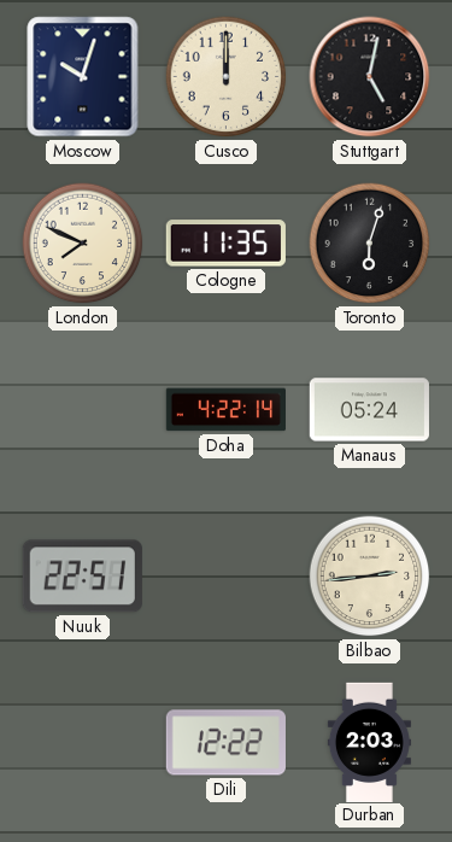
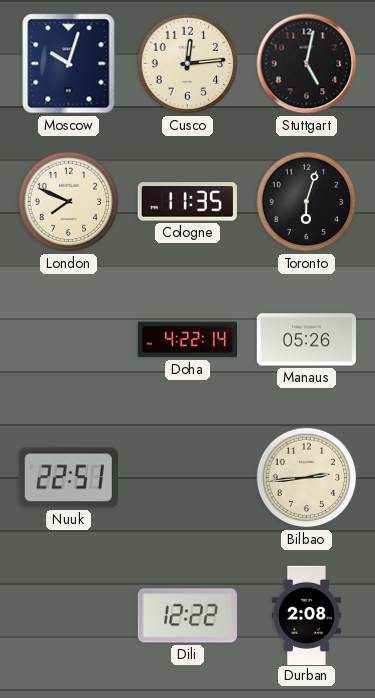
Cusco: 12:00 -> 12:14 (188, 64)
Manaus: 05:24 -> 05:26 (306, 340)
Durban: 2:03 -> 2:08 (306, 615)
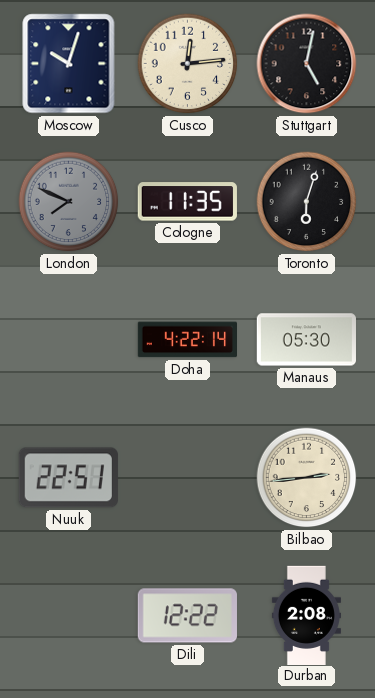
London dial: cream -> grey (69, 202)
Manaus: 05:26 -> 05:30 (306, 340)
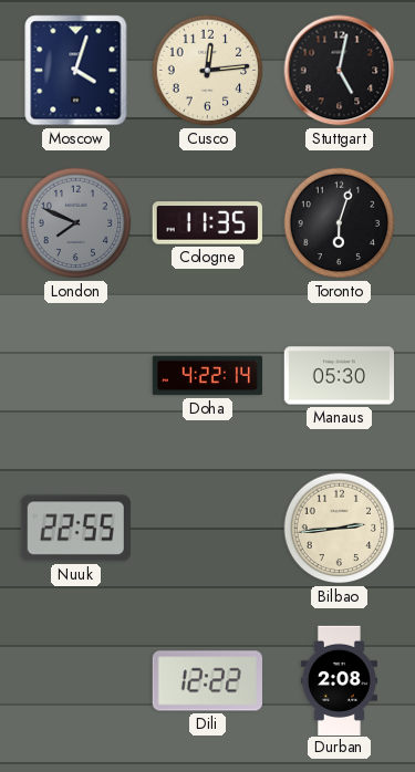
Moscow: 10:03 -> 4:03 (76, 71)
Nuuk: 22:51 -> 22:55 (75, 529)
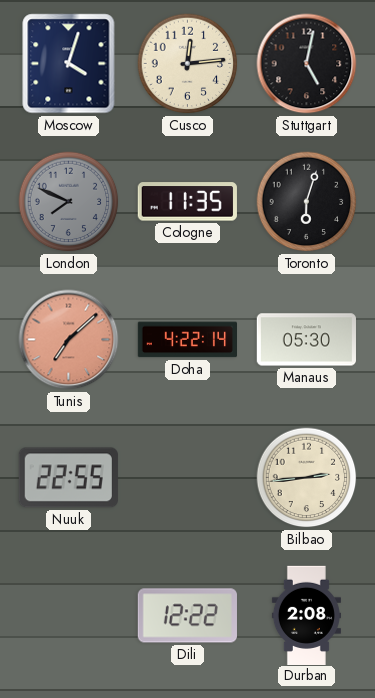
Tunis: none -> 7:08 (69, 340)
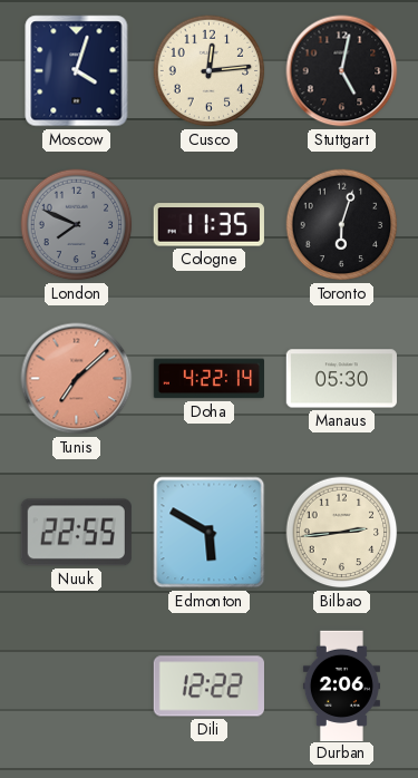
Edmonton: none -> 5:50 (210, 533)
Durban: 2:08 -> 2:06 (341, 685)
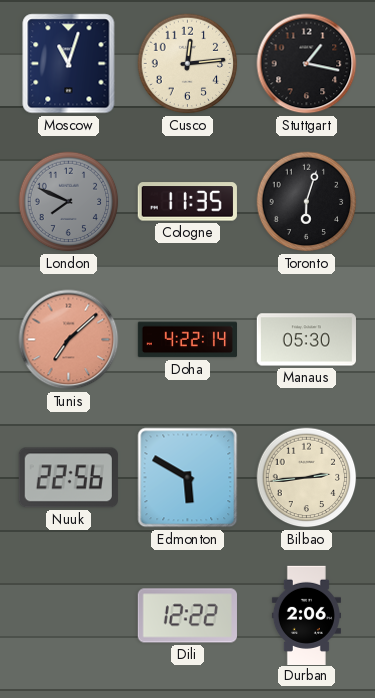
Moscow: 4:03 -> 11:03 (69, 64)
Stuttgart: 5:02 -> 1:17 (307, 64)
Nuuk: 22:55 -> 22:56 (68, 478)
